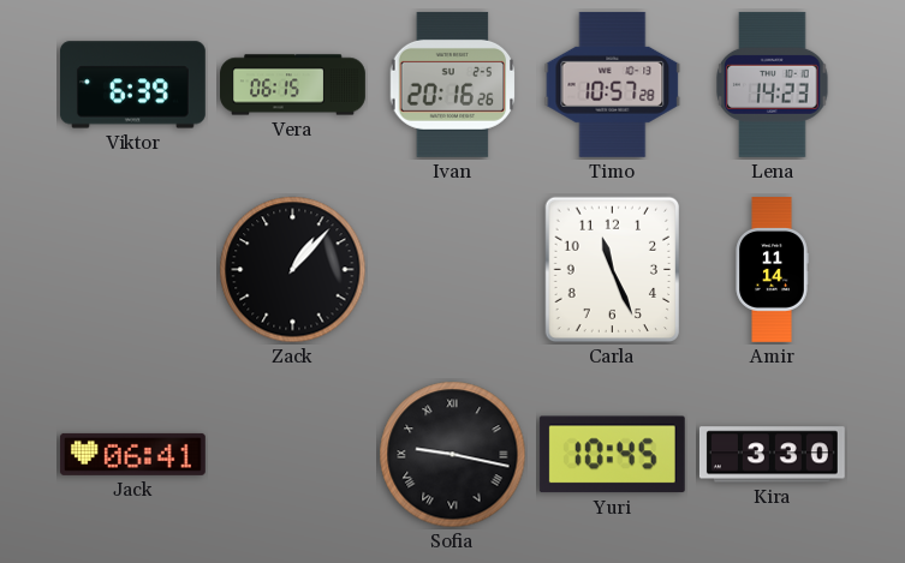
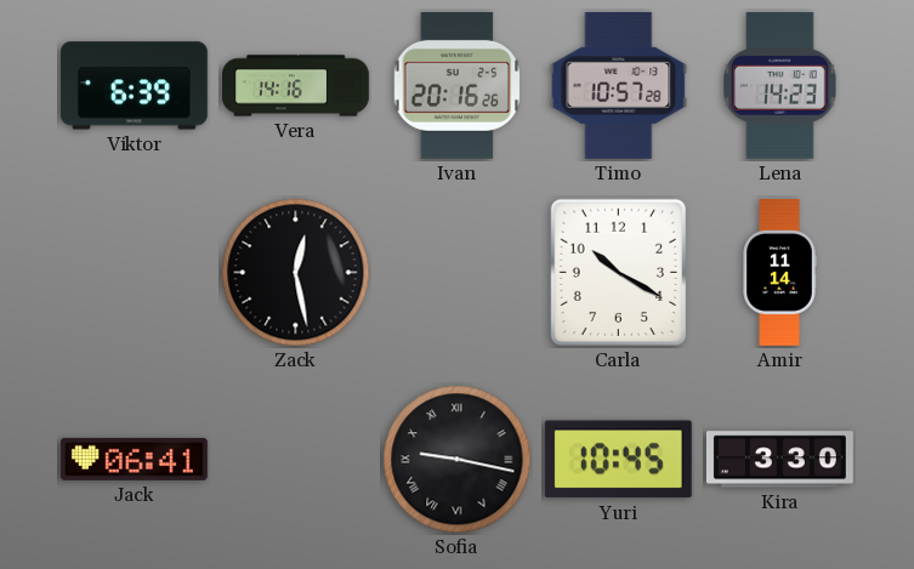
Vera: 06:15 -> 14:16 (296, 86)
Zack: 1:07 -> 12:28 (296, 273)
Carla: 11:26 -> 10:20 (619, 273)
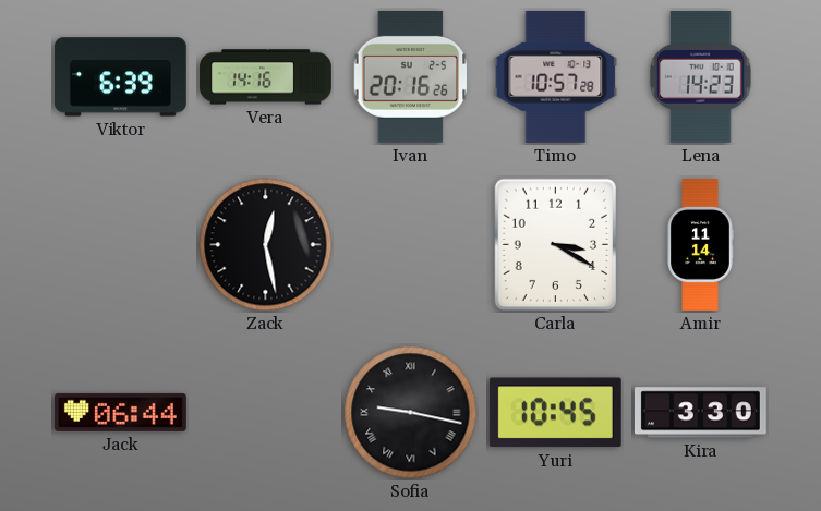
Carla: 10:20 -> 3:20 (556, 245)
Jack: 06:41 -> 06:44 (120, 412)
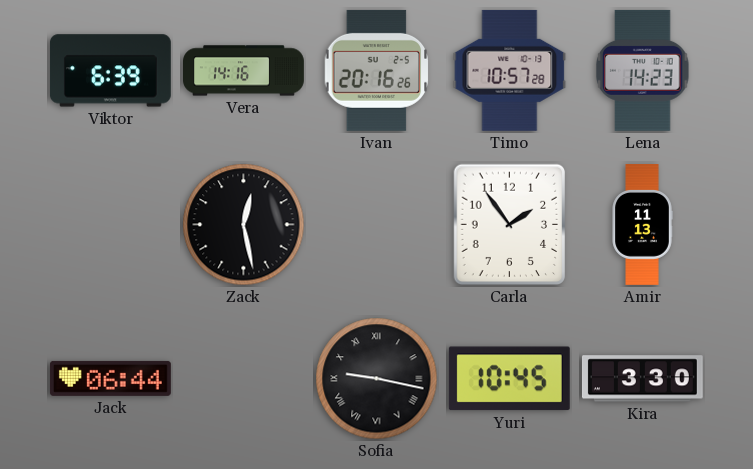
Carla: 3:20 -> 1:54 (510, 225)
Amir: 11:14 -> 11:13 (642, 225)
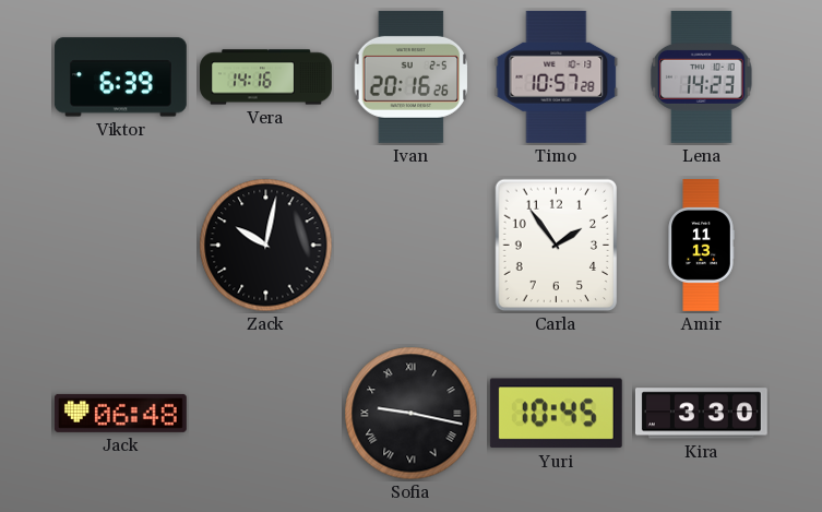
Zack: 12:28 -> 10:02 (266, 246)
Jack: 06:44 -> 06:48 (120, 413)
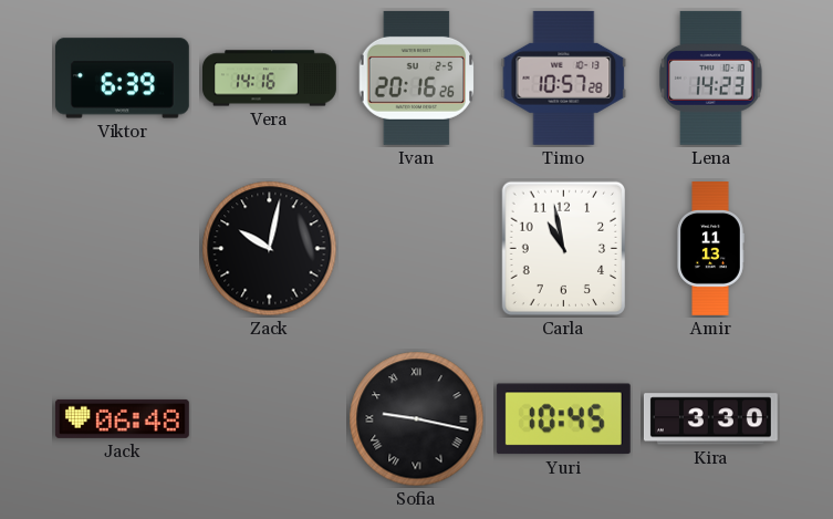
Carla: 1:54 -> 10:58 (564, 249)
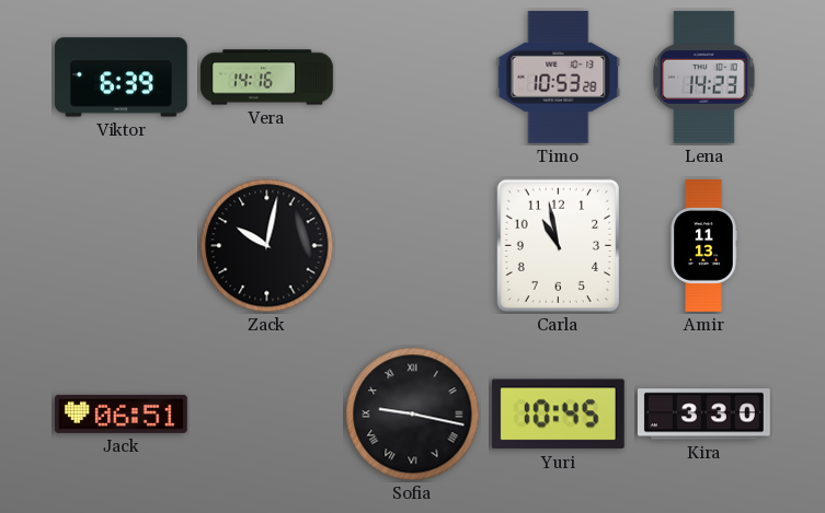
Ivan: 20:16 -> none (417, 77)
Timo: 10:57 -> 10:53 (559, 77)
Jack: 06:48 -> 06:51 (121, 413)
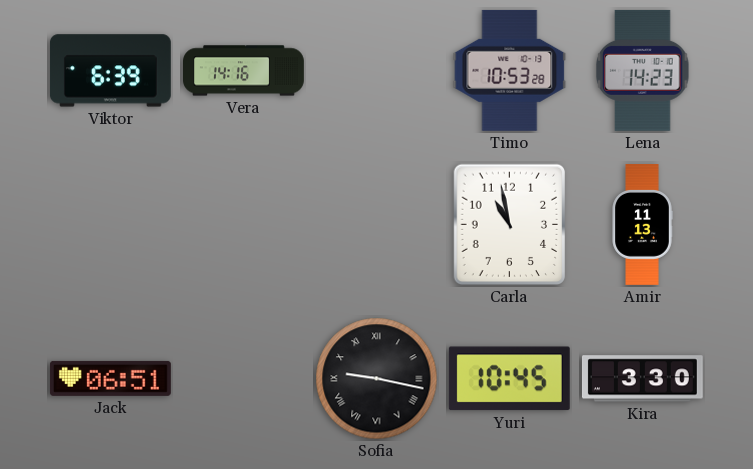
Zack: 10:02 -> none (267, 246)
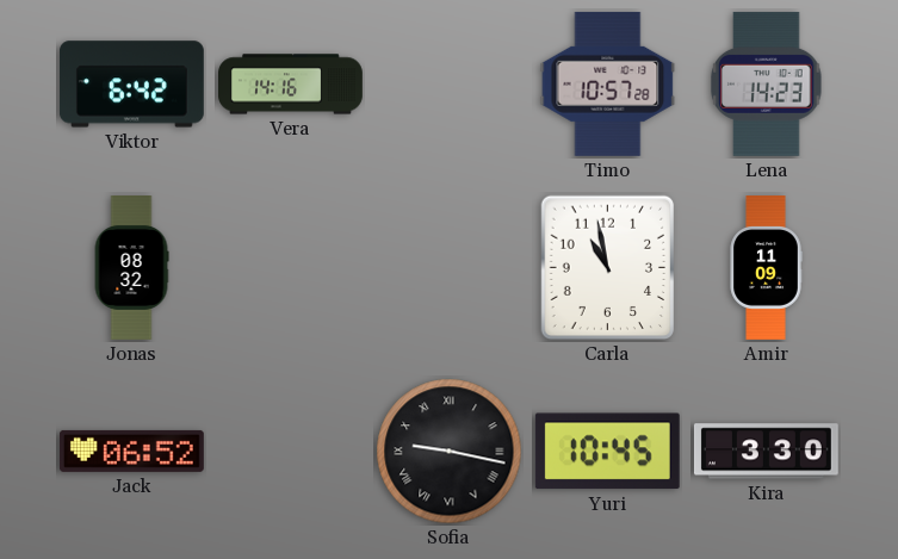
Viktor: 6:39 -> 6:42 (131, 85)
Timo: 10:53 -> 10:57 (608, 83)
Jonas: none -> 08:32 (131, 268)
Amir: 11:13 -> 11:09 (766, 268)
Jack: 06:51 -> 06:52 (131, 451)
